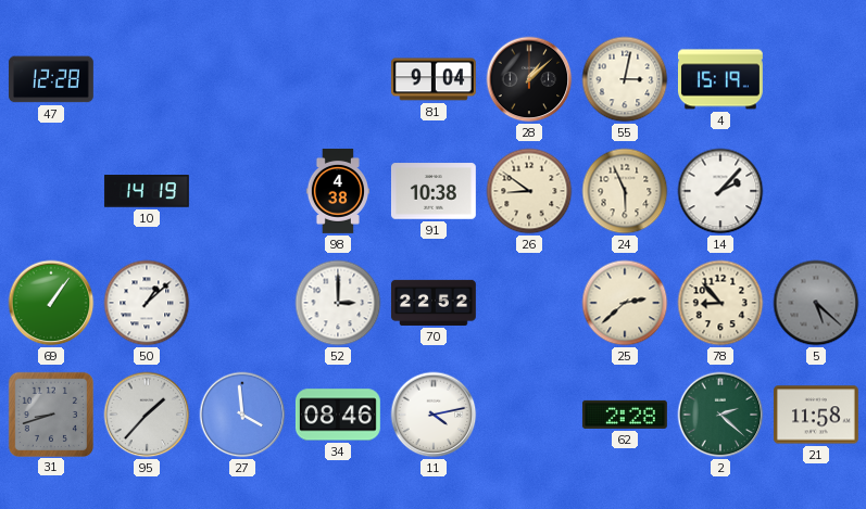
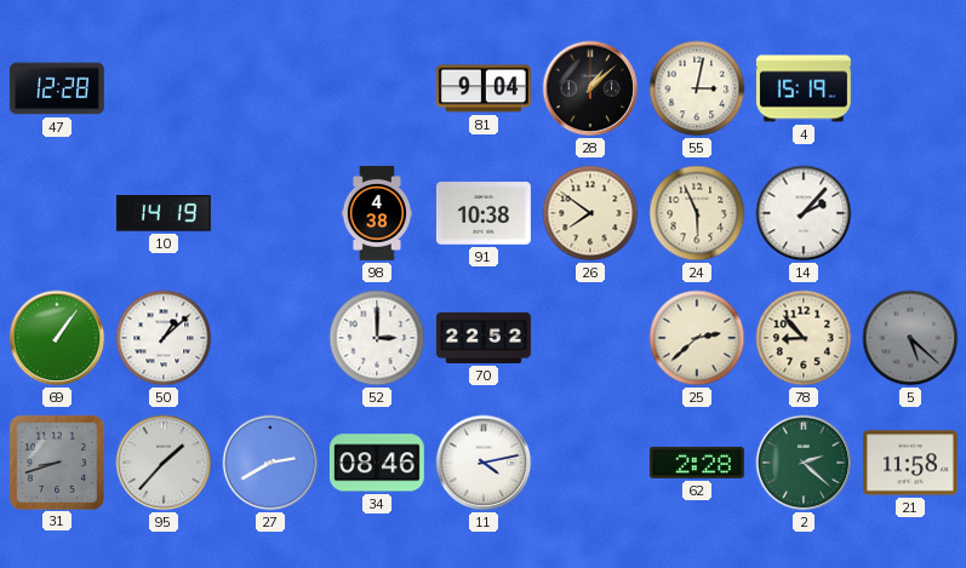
26: 8:51 -> 7:51 (590, 213)
27: 3:59 -> 2:40 (270, 463)
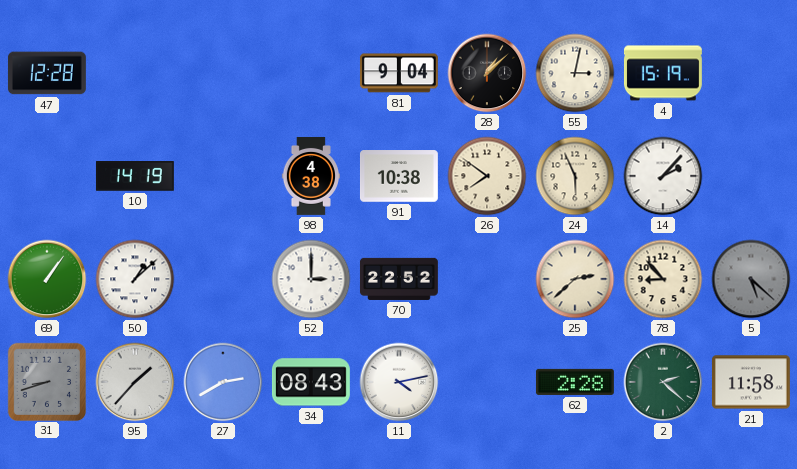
34: 08:46 -> 08:43 (311, 382)
